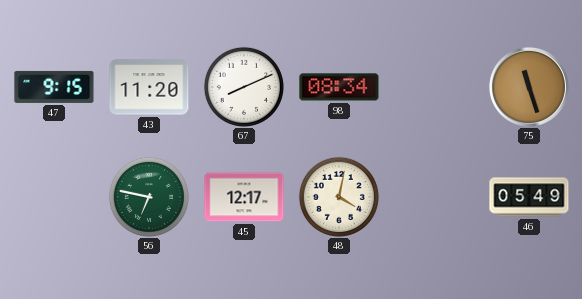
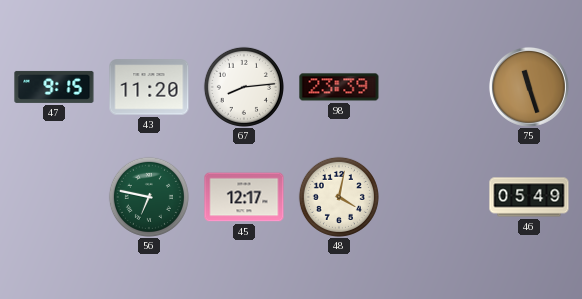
67: 8:11 -> 8:14 (244, 87)
98: 08:34 -> 23:39 (339, 87)
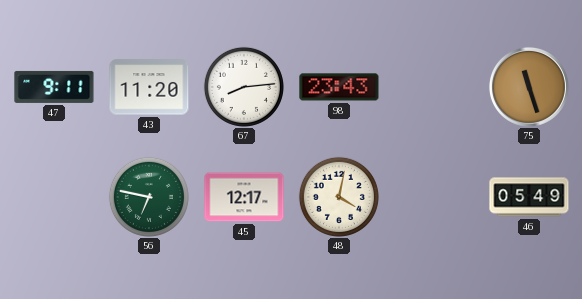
47: 9:15 -> 9:11 (54, 87)
98: 23:39 -> 23:43 (339, 87)
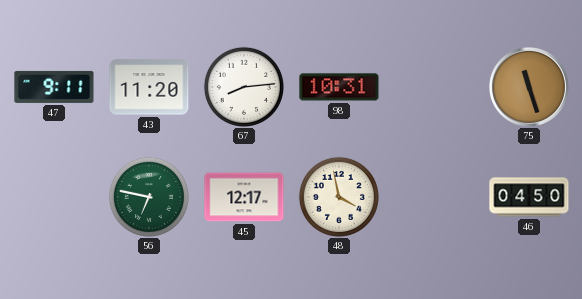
98: 23:43 -> 10:31 (339, 87)
48: 4:02 -> 3:58 (339, 197)
46: 05:49 -> 04:50 (529, 197)
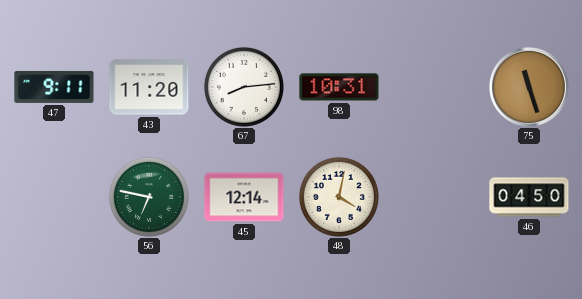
45: 12:17 -> 12:14 (244, 197)
48: 3:58 -> 4:02 (339, 197)
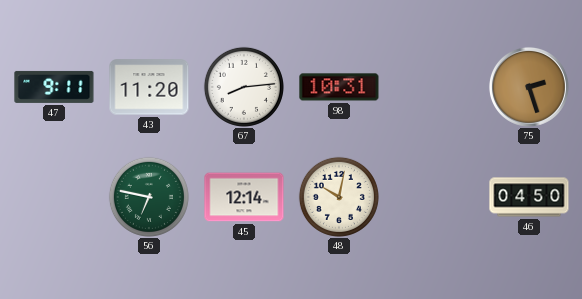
75: 11:27 -> 2:27 (529, 87)
48: 4:02 -> 10:02 (339, 197)
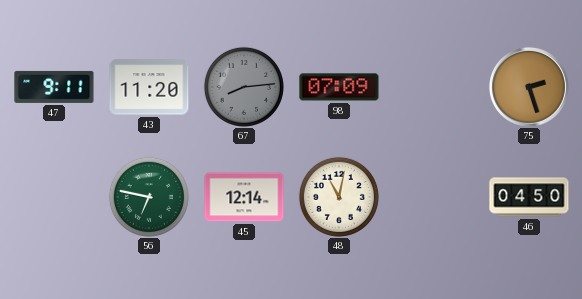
67 dial: white -> grey (244, 87)
98: 10:31 -> 07:09 (339, 87)
48: 10:02 -> 11:02 (339, 197)
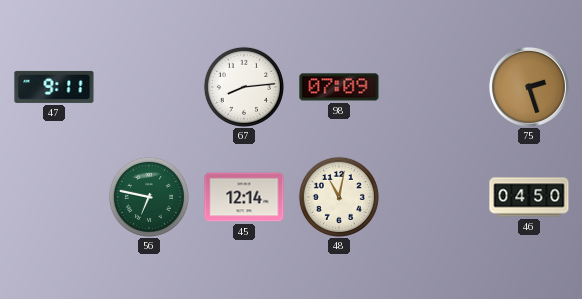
43: 11:20 -> none (149, 87)
67 dial: grey -> white (244, 87)
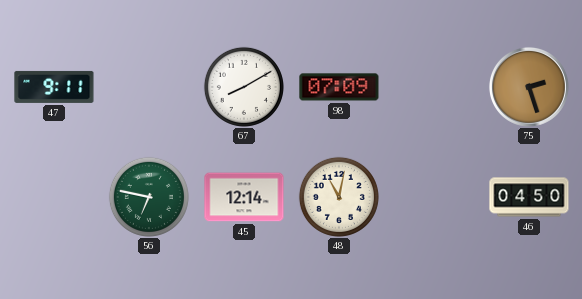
67: 8:14 -> 8:10 (244, 87)
